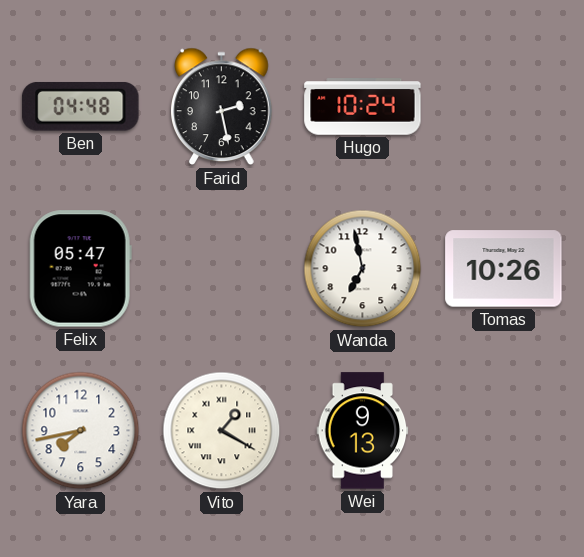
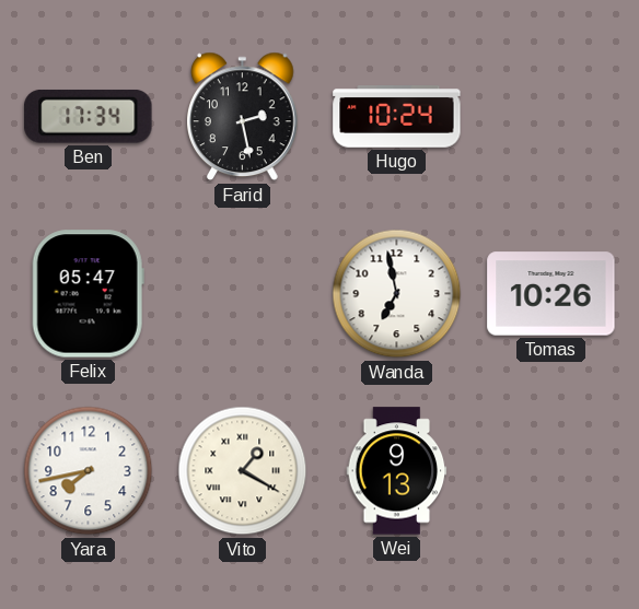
Ben: 04:48 -> 17:34 (89, 116)
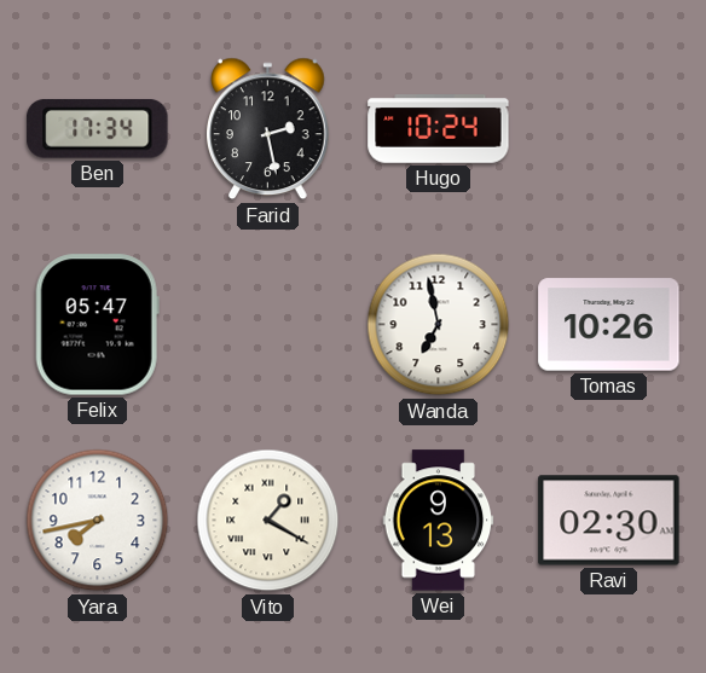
Ravi: none -> 02:30 (609, 521)
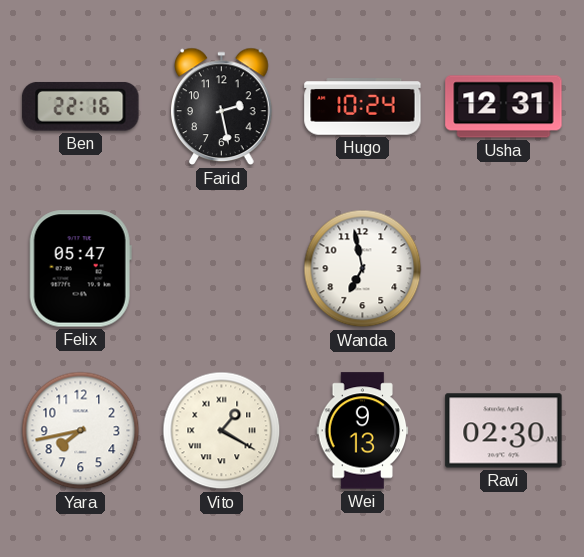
Ben: 17:34 -> 22:16 (81, 106)
Usha: none -> 12:31 (504, 107)
Tomas: 10:26 -> none (609, 325)
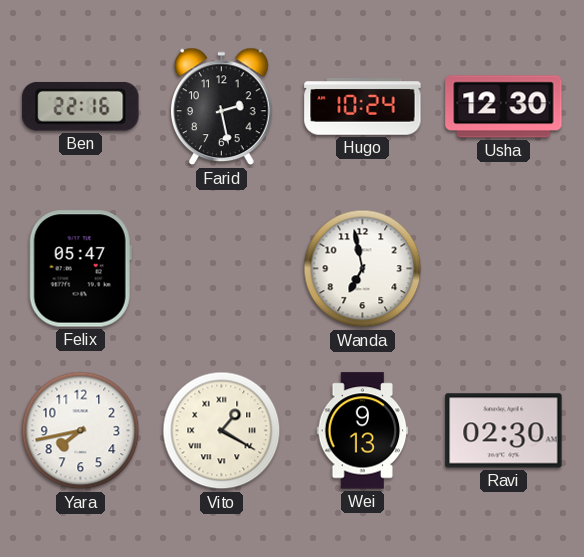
Usha: 12:31 -> 12:30 (504, 107)
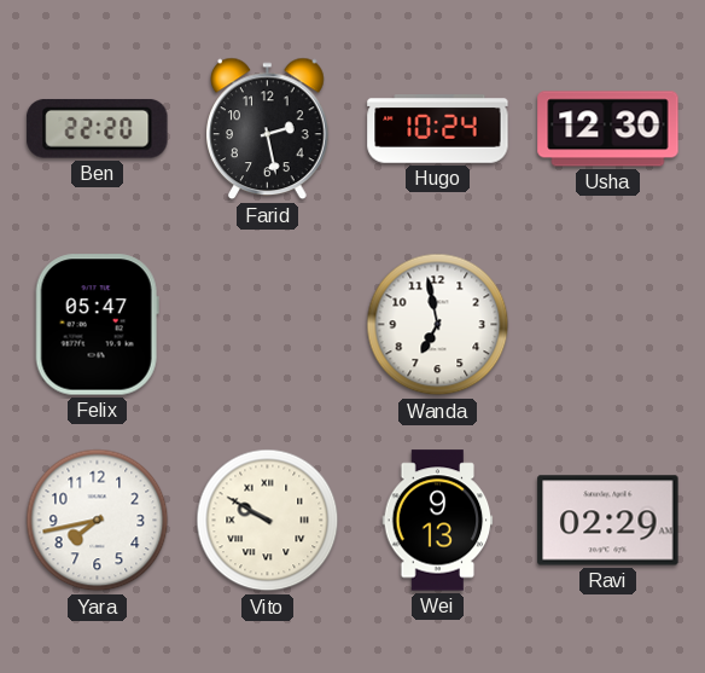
Ben: 22:16 -> 22:20 (98, 128)
Vito: 1:20 -> 9:50 (268, 521)
Ravi: 02:30 -> 02:29 (608, 521)
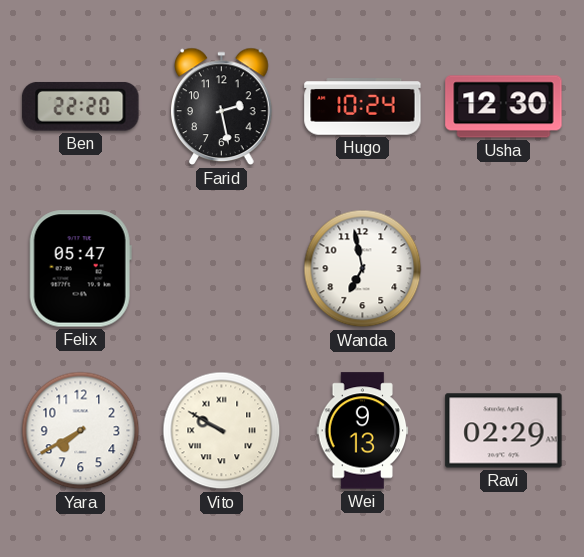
Yara: 7:43 -> 7:40 (81, 431)
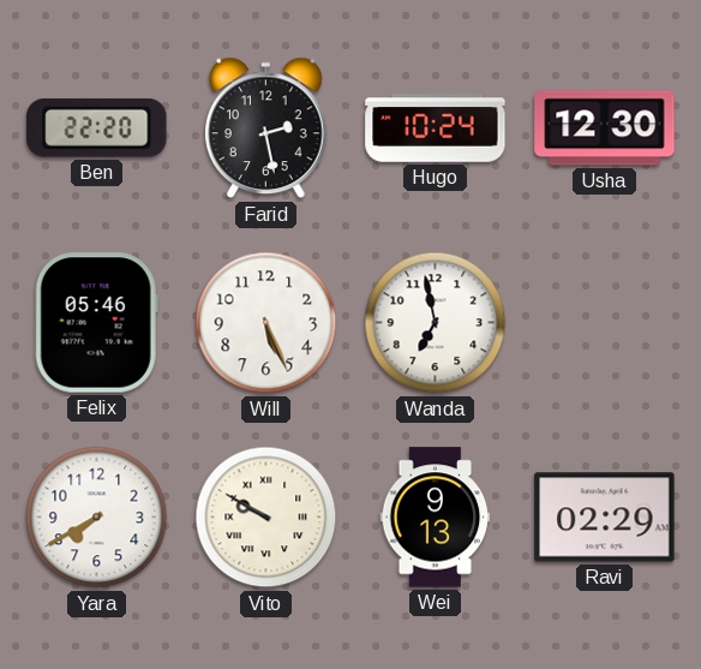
Felix: 05:47 -> 05:46 (96, 323)
Will: none -> 5:26 (266, 323)
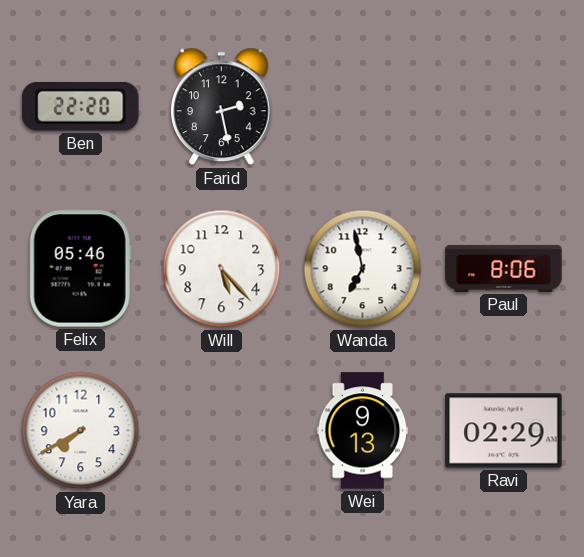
Hugo: 10:24 -> none (436, 129)
Usha: 12:30 -> none (605, 129)
Will: 5:26 -> 5:23 (222, 269)
Paul: none -> 8:06 (504, 268)
Vito: 9:50 -> none (266, 518)
